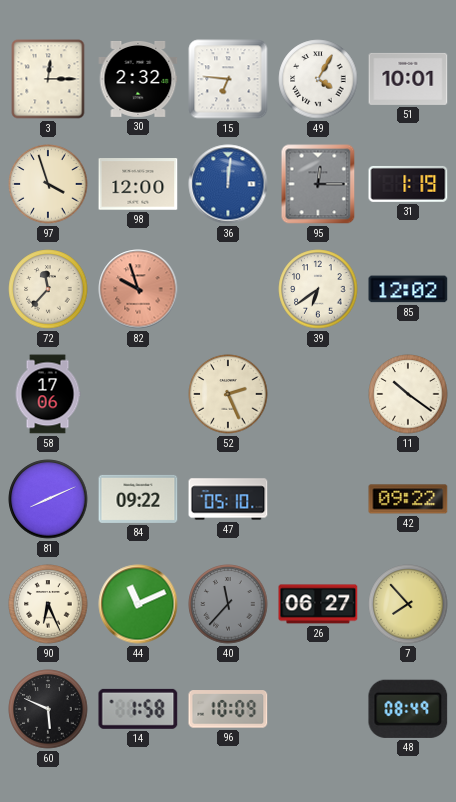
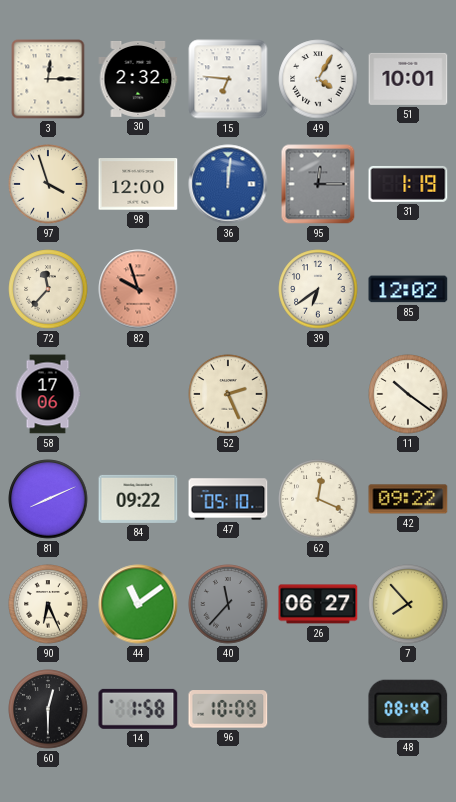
62: none -> 12:19 (318, 499)
44: 11:11 -> 11:09 (138, 604)
60: 5:49 -> 12:30 (48, 709)
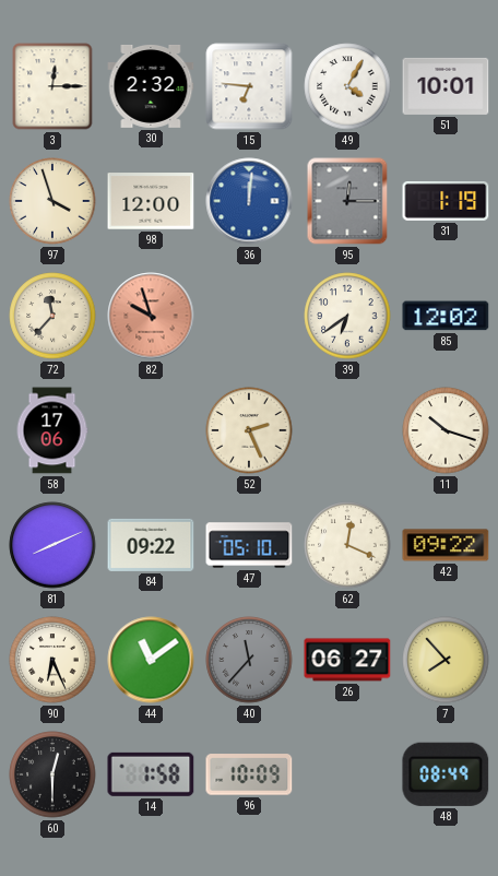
11: 10:21 -> 10:18 (446, 430)
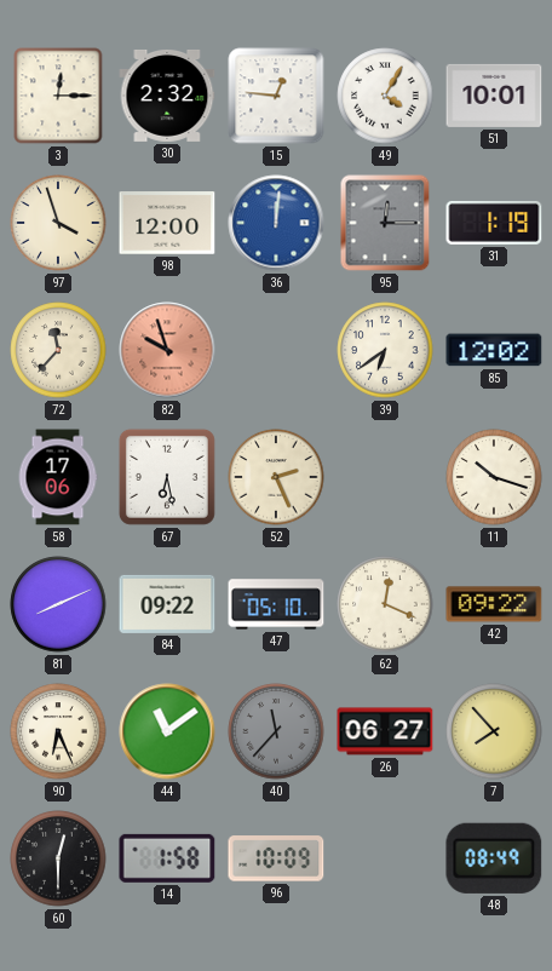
15: 6:46 -> 12:46 (276, 96)
67: none -> 6:28 (167, 477)
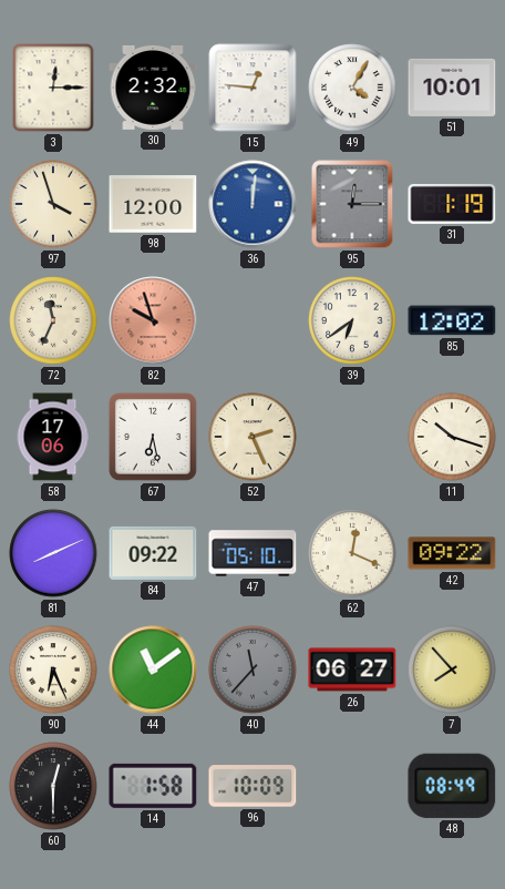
72: 11:37 -> 11:34 (53, 320)
